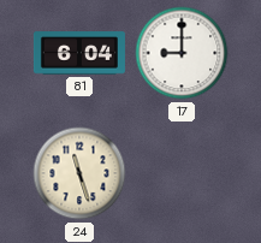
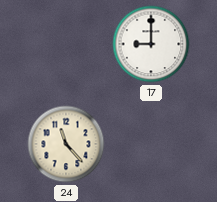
81: 6:04 -> none (79, 53)
24: 11:27 -> 11:23 (66, 144)
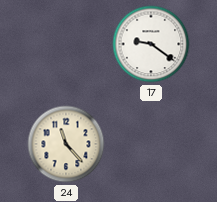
17: 9:00 -> 9:21 (151, 44)
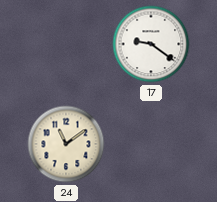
24: 11:23 -> 11:09 (66, 144)
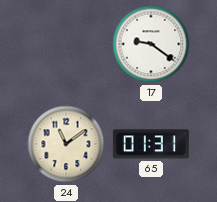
65: none -> 01:31 (151, 144)
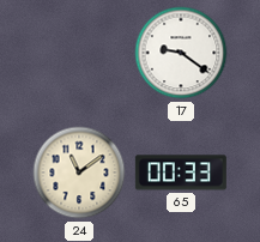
65: 01:31 -> 00:33 (181, 173)
